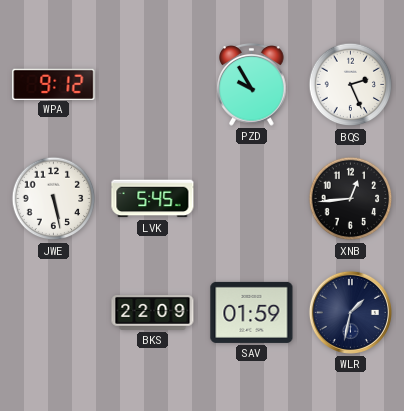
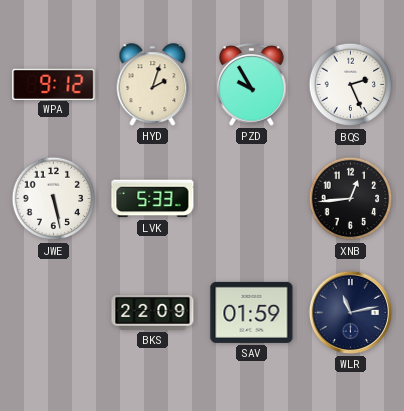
HYD: none -> 2:03 (153, 85)
LVK: 5:45 -> 5:33 (153, 199)
WLR: 1:32 -> 11:13 (350, 312)
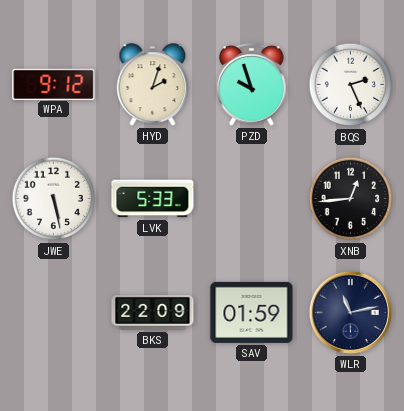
PZD: 9:55 -> 9:57 (252, 85)
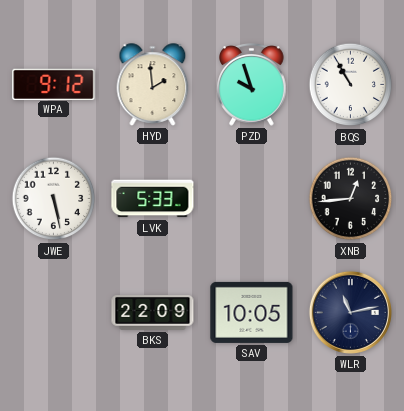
HYD: 2:03 -> 1:59 (153, 85)
BQS: 2:26 -> 10:55 (351, 85)
SAV: 01:59 -> 10:05 (252, 312)
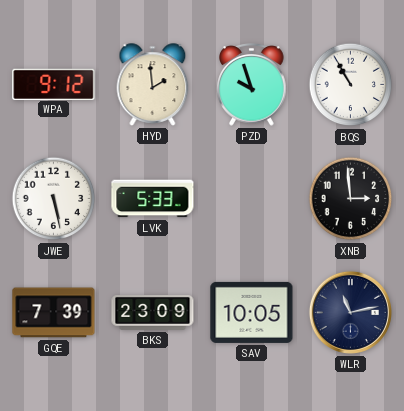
XNB: 12:44 -> 2:59 (351, 199)
GQE: none -> 7:39 (54, 313)
BKS: 22:09 -> 23:09 (153, 313)
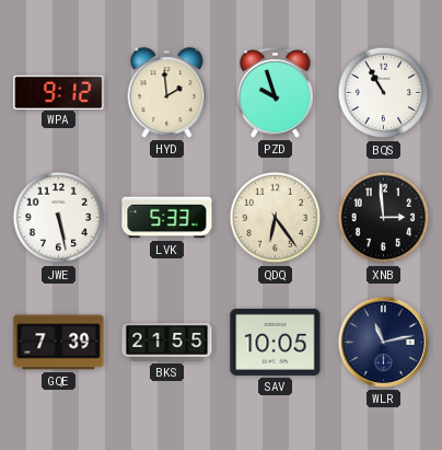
QDQ: none -> 6:24 (276, 218)
BKS: 23:09 -> 21:55 (167, 343)
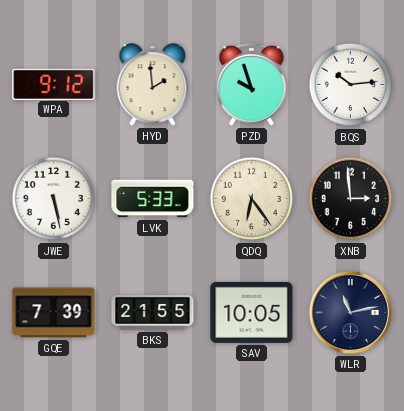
BQS: 10:55 -> 10:14 (351, 85)
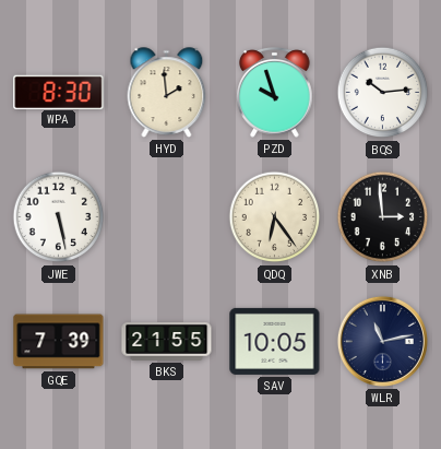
WPA: 9:12 -> 8:30 (59, 92)
LVK: 5:33 -> none (153, 199)
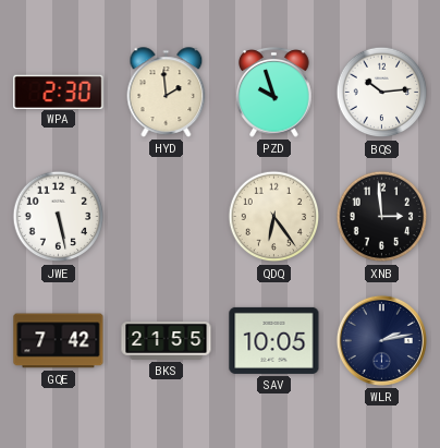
WPA: 8:30 -> 2:30 (59, 92)
GQE: 7:39 -> 7:42 (59, 341)
WLR: 11:13 -> 2:13 (381, 340)
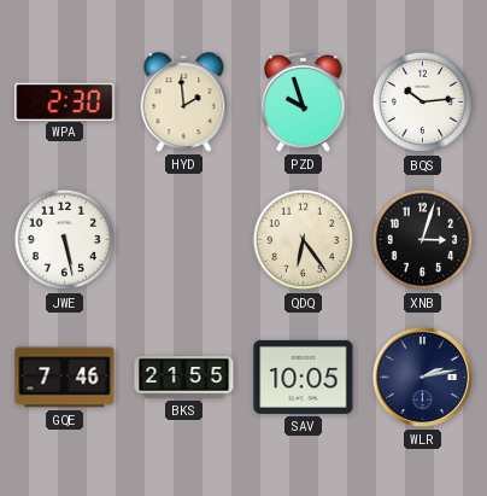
XNB: 2:59 -> 3:03 (423, 240)
GQE: 7:42 -> 7:46 (65, 378)
